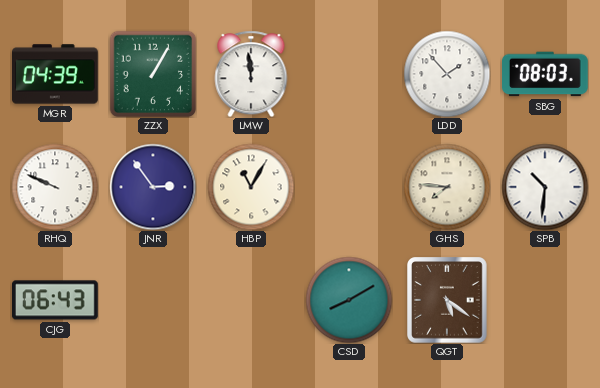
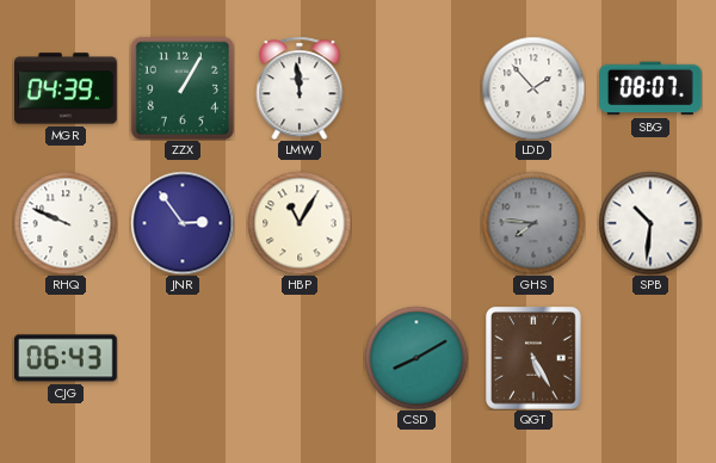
SBG: 08:03 -> 08:07 (652, 88)
GHS dial: cream -> grey (533, 223)
QGT: 5:21 -> 5:25 (533, 358)
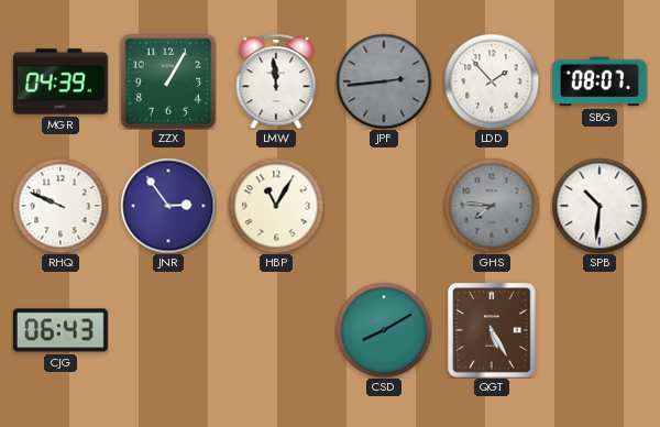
JPF: none -> 2:44 (384, 81)
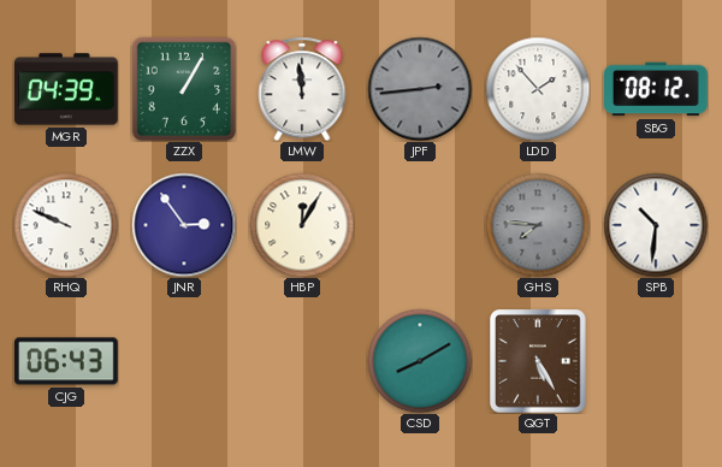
SBG: 08:07 -> 08:12 (657, 89)
HBP: 11:05 -> 12:05 (302, 225)
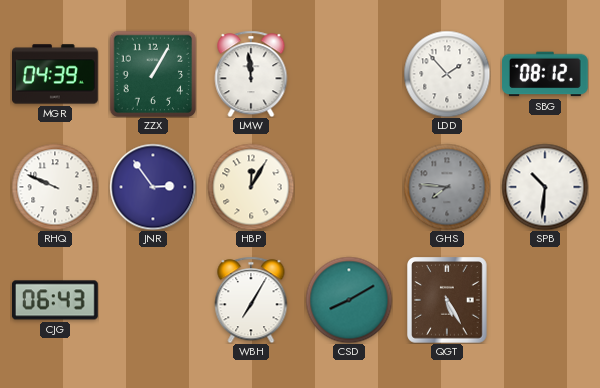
JPF: 2:44 -> none (420, 89)
WBH: none -> 7:05 (251, 300)
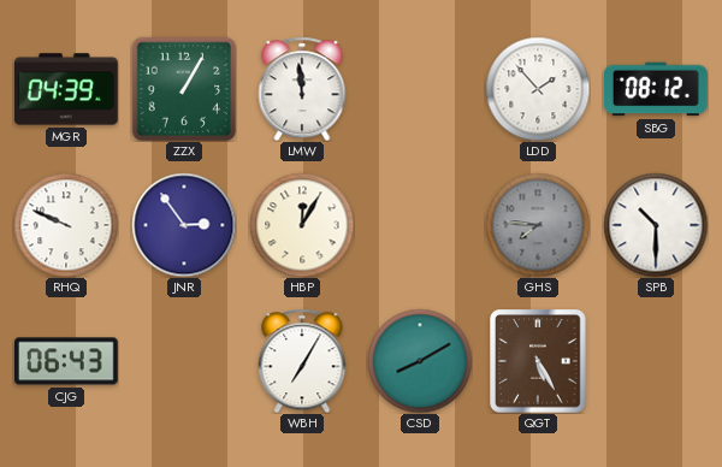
SPB: 10:31 -> 10:30 (656, 225)
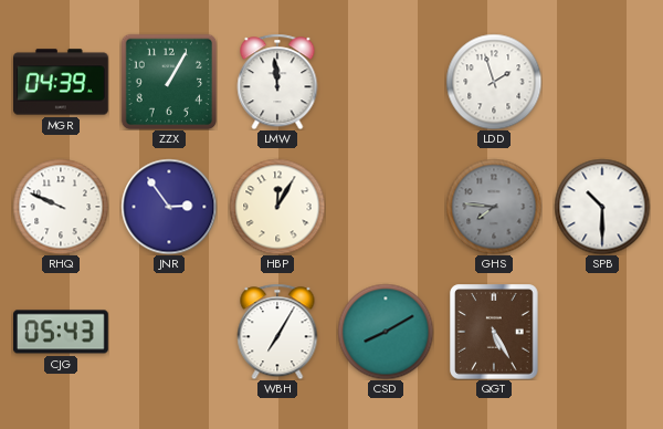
LDD: 1:53 -> 1:57 (494, 82)
SBG: 08:12 -> none (657, 89)
CJG: 06:43 -> 05:43 (62, 332)
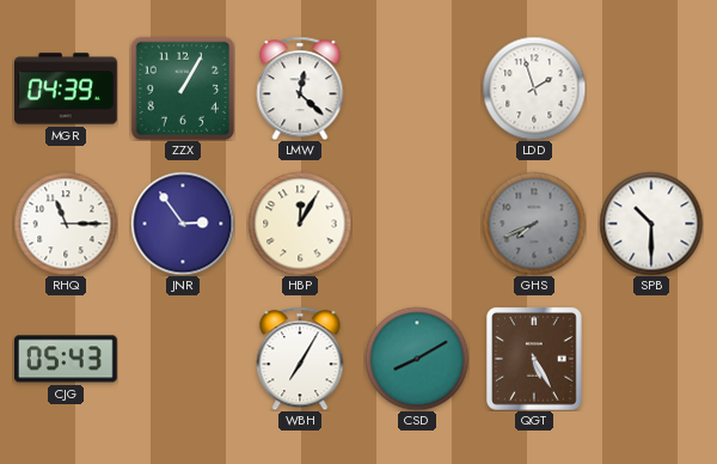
LMW: 11:59 -> 12:22 (300, 88)
RHQ: 9:49 -> 11:15 (66, 224)
GHS: 7:46 -> 7:41 (534, 224)
